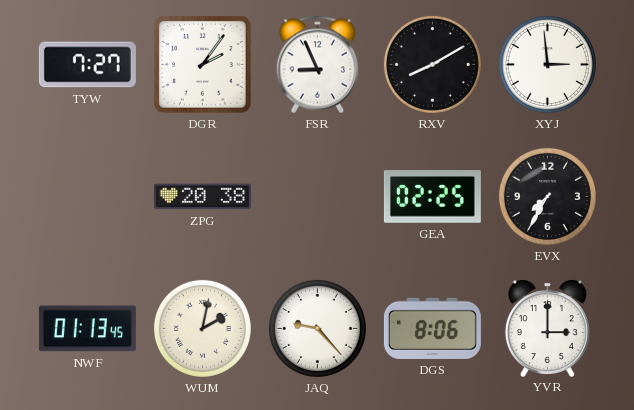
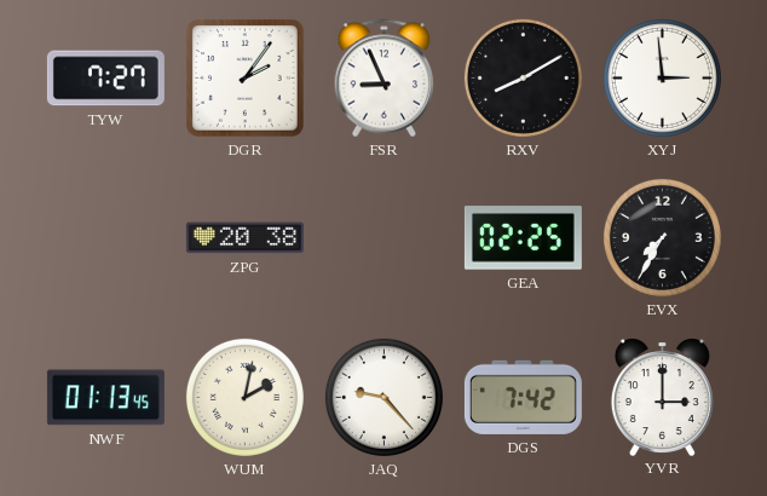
DGS: 8:06 -> 7:42 (523, 397)
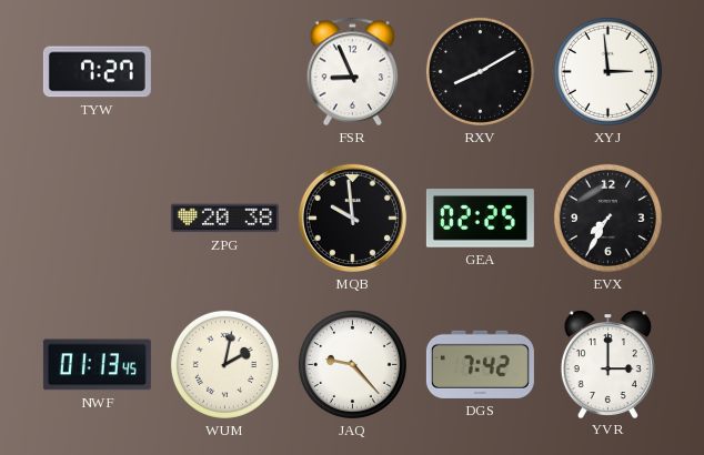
DGR: 2:06 -> none (246, 79)
MQB: none -> 9:59 (352, 218)
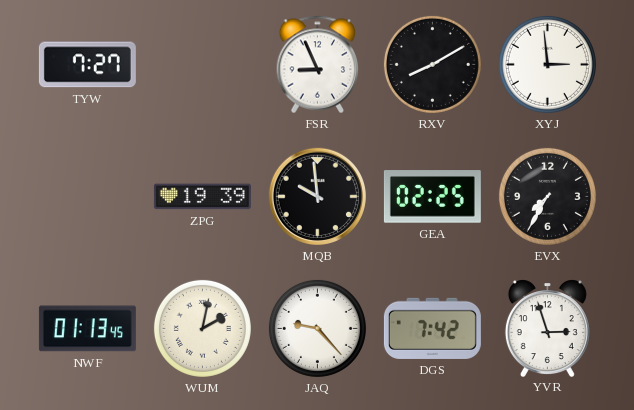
ZPG: 20:38 -> 19:39 (202, 197)
YVR: 3:00 -> 2:57 (547, 328)
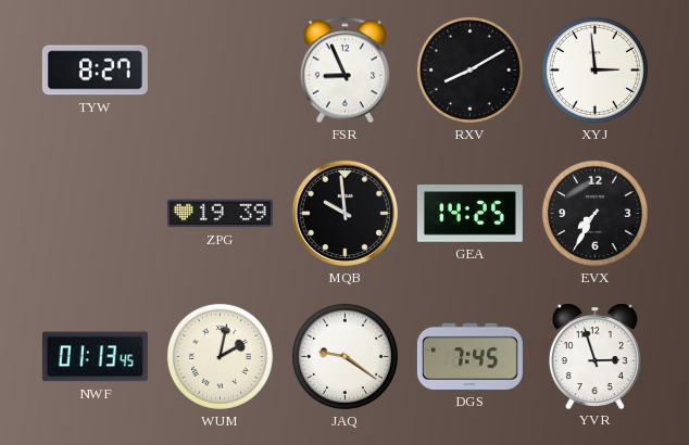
TYW: 7:27 -> 8:27 (95, 71)
GEA: 02:25 -> 14:25 (469, 214)
JAQ: 9:23 -> 9:21 (344, 356)
DGS: 7:42 -> 7:45 (469, 356)
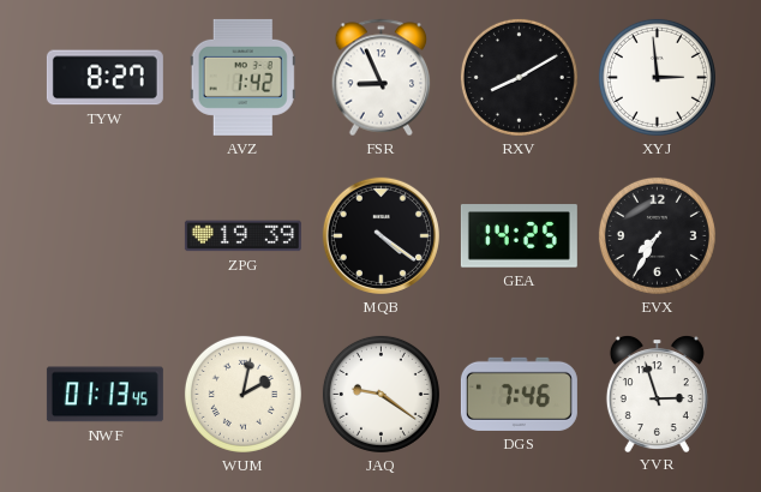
AVZ: none -> 1:42 (242, 77)
MQB: 9:59 -> 4:21 (380, 235)
DGS: 7:45 -> 7:46 (519, 394)
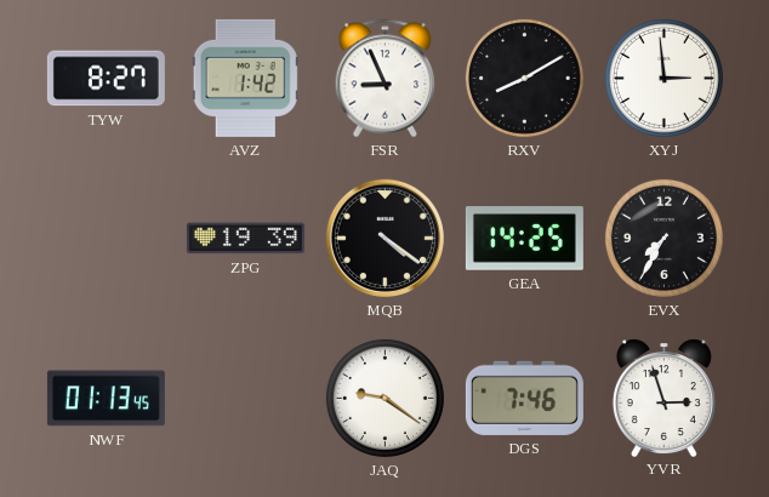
WUM: 2:02 -> none (242, 394)
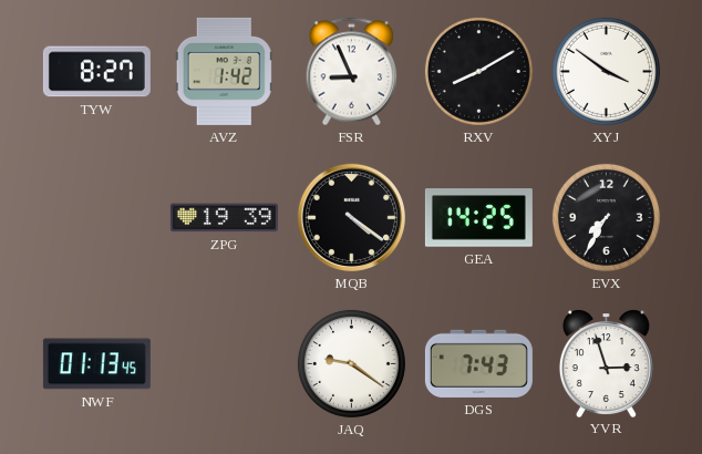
XYJ: 2:59 -> 3:51 (606, 71)
DGS: 7:46 -> 7:43 (478, 363)
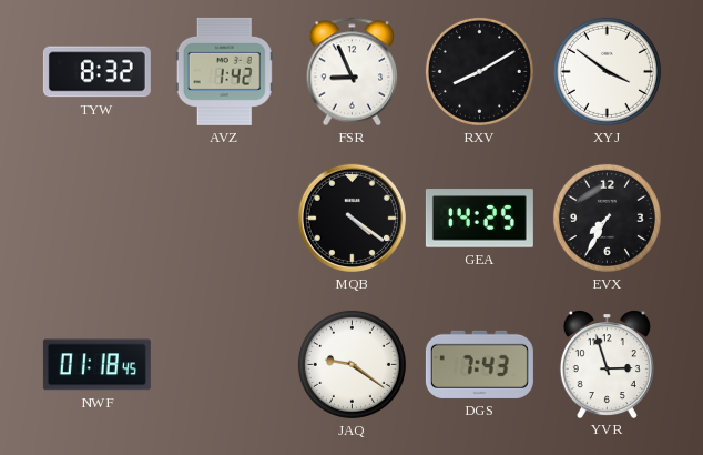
TYW: 8:27 -> 8:32 (96, 72)
ZPG: 19:39 -> none (224, 218)
NWF: 01:13 -> 01:18 (96, 365)
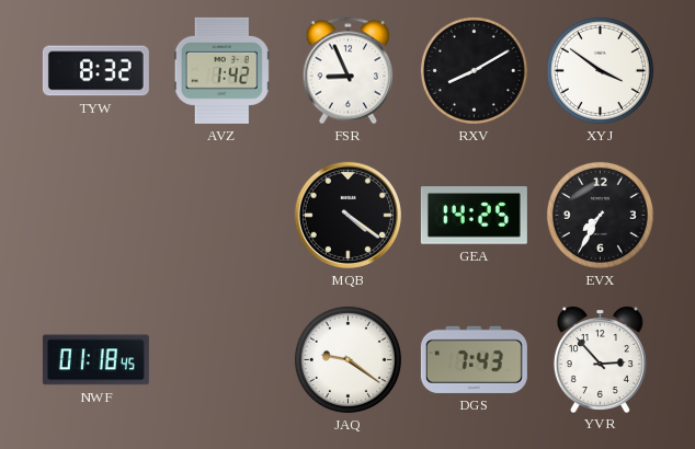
YVR: 2:57 -> 2:53 (600, 359)
